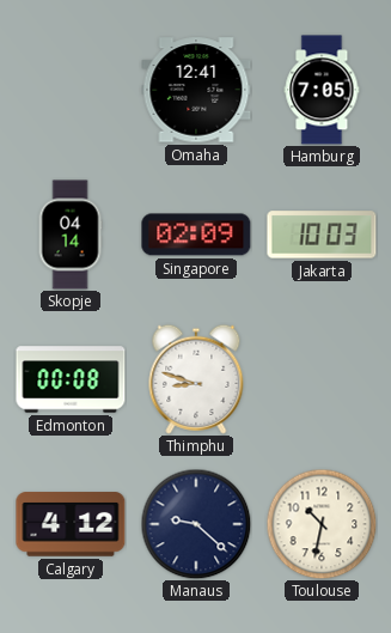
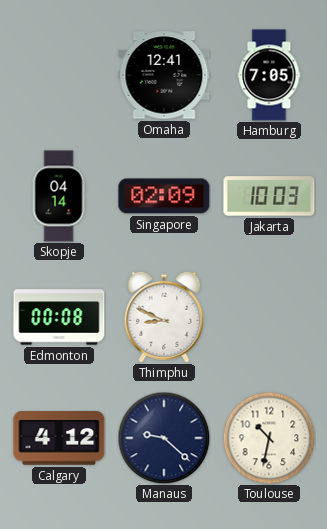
Thimphu: 8:48 -> 8:49 (164, 317)
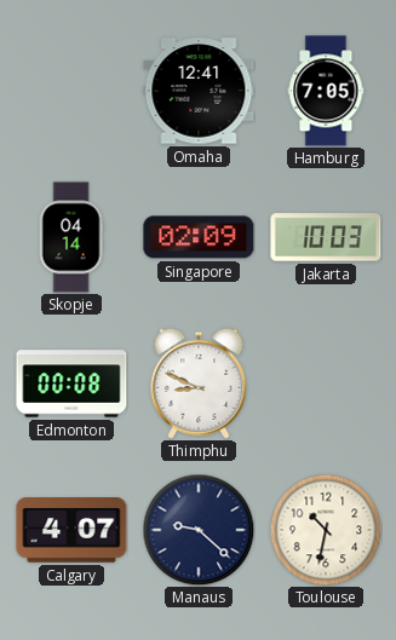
Calgary: 4:12 -> 4:07 (71, 530)
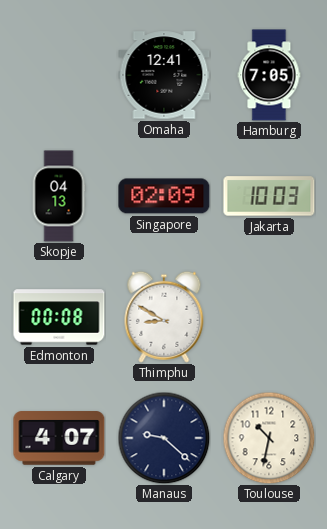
Skopje: 04:14 -> 04:13 (59, 196)
Thimphu: 8:49 -> 8:50 (164, 317)
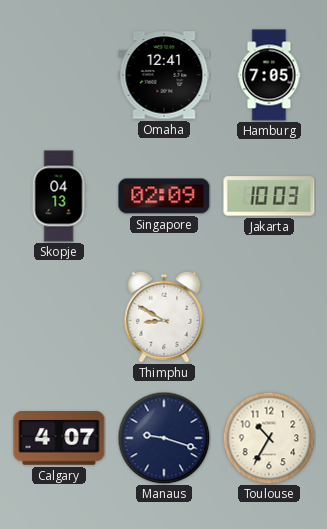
Edmonton: 00:08 -> none (59, 317)
Manaus: 9:22 -> 9:18 (164, 438)
Toulouse: 10:32 -> 10:35 (269, 438)
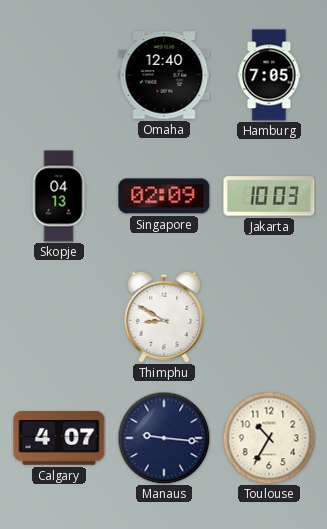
Omaha: 12:41 -> 12:40 (164, 75)
Manaus: 9:18 -> 9:16 (164, 438)
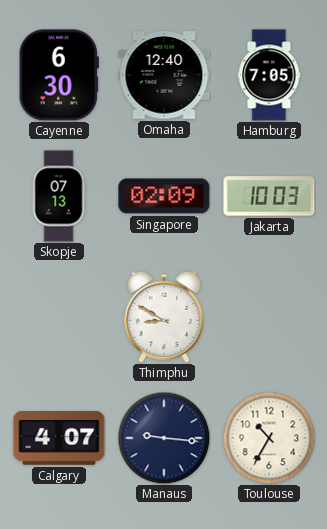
Cayenne: none -> 6:30 (59, 75)
Skopje: 04:13 -> 07:13 (59, 196)
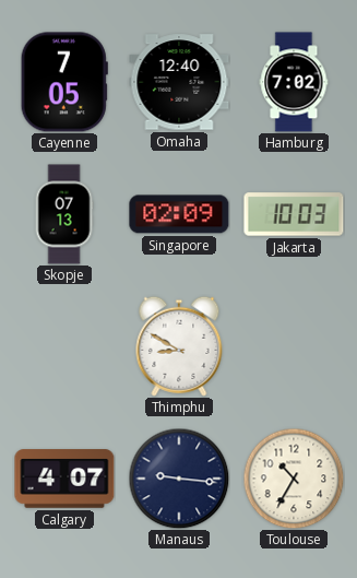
Cayenne: 6:30 -> 7:05 (64, 82)
Hamburg: 7:05 -> 7:02 (294, 82)
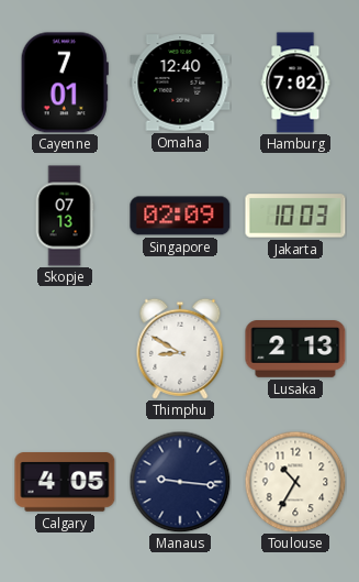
Cayenne: 7:05 -> 7:01 (65, 83)
Lusaka: none -> 2:13 (295, 350)
Calgary: 4:07 -> 4:05 (65, 482)
